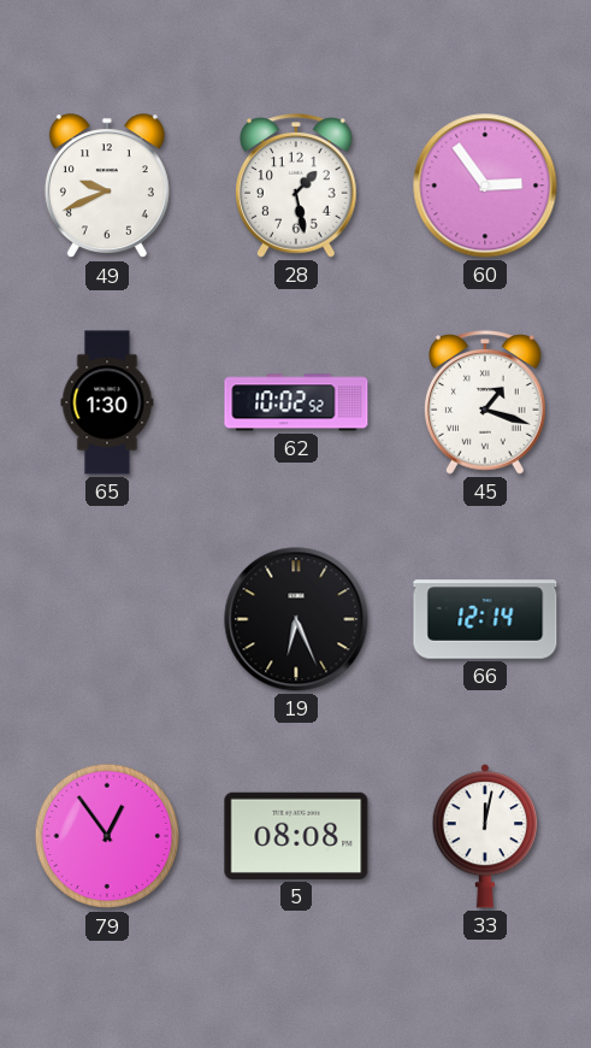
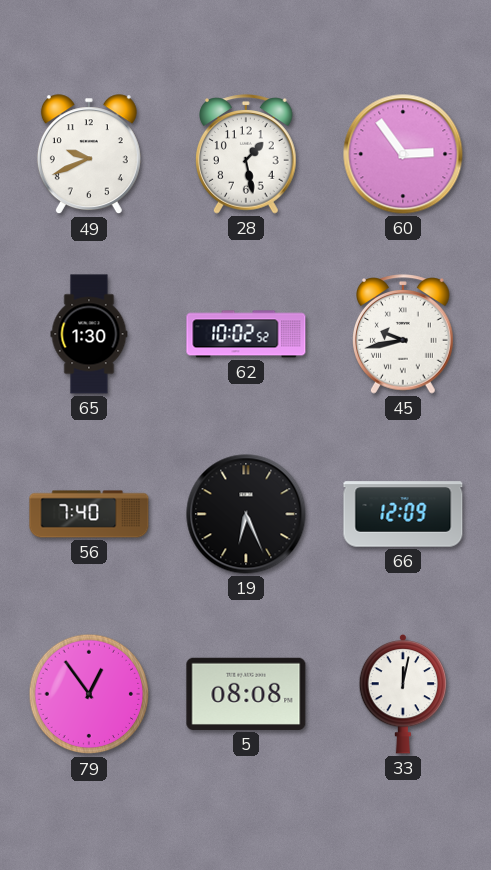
45: 1:18 -> 9:43 (404, 334)
56: none -> 7:40 (89, 514)
66: 12:14 -> 12:09 (403, 514)
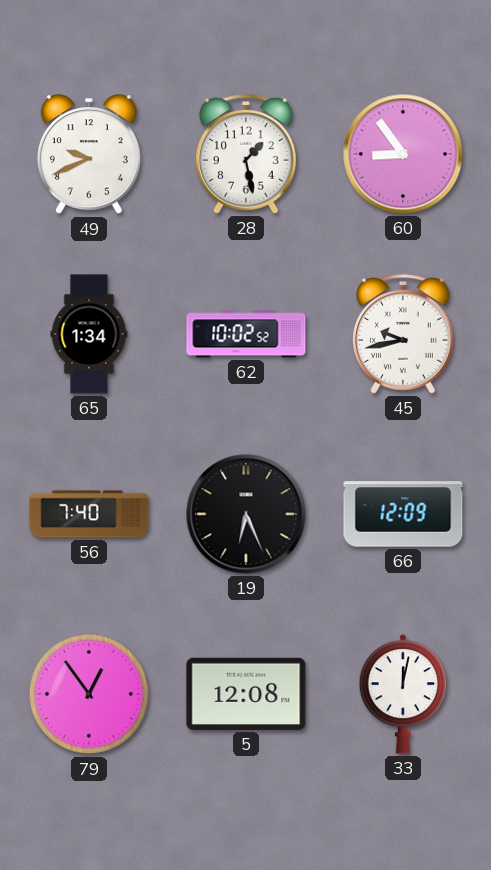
60: 2:54 -> 8:54 (403, 154)
65: 1:30 -> 1:34 (89, 334)
5: 08:08 -> 12:08 (246, 694)
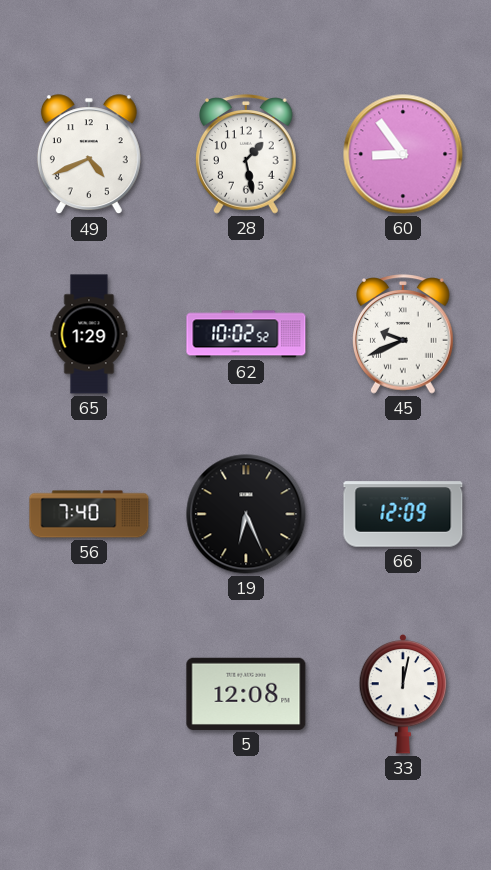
49: 9:41 -> 4:41 (89, 155)
65: 1:34 -> 1:29 (89, 334)
45: 9:43 -> 9:41 (404, 334)
79: 12:54 -> none (89, 694)
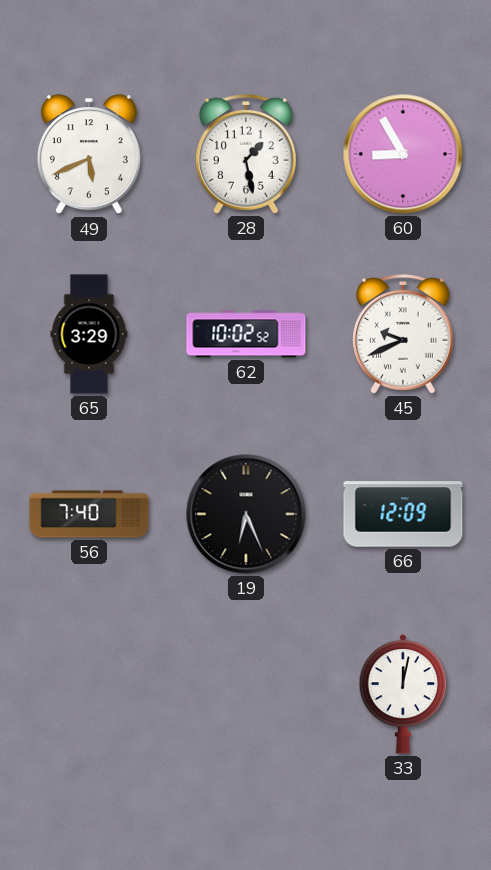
49: 4:41 -> 5:41 (89, 155)
60: 8:54 -> 8:55 (403, 154)
65: 1:29 -> 3:29 (89, 334)
5: 12:08 -> none (246, 694)
